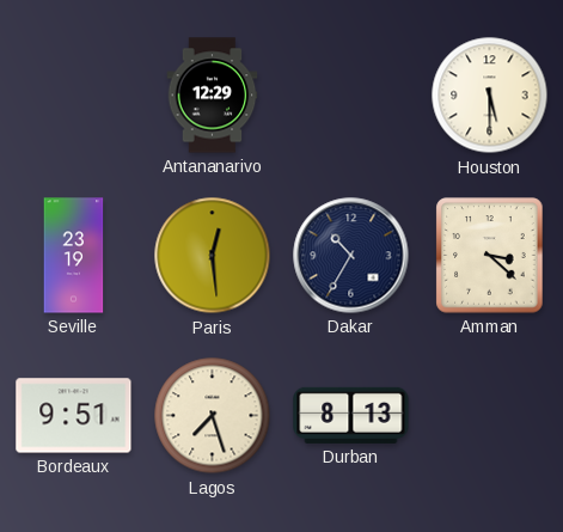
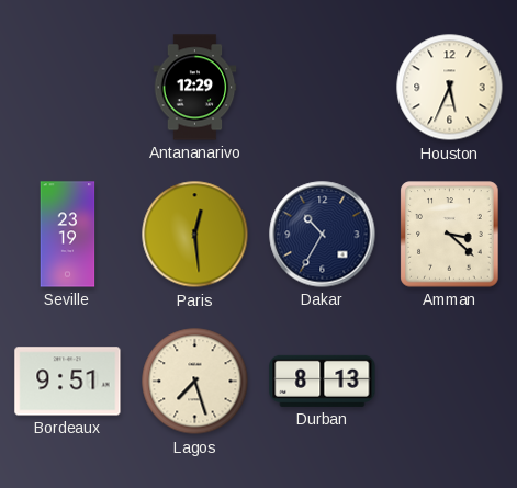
Houston: 5:30 -> 5:34 (450, 88)
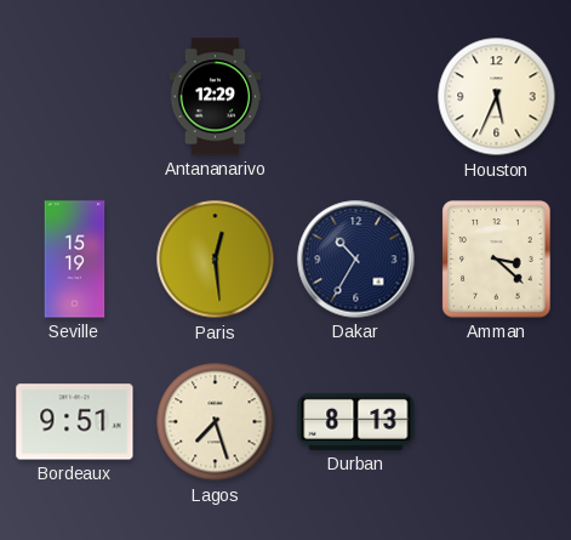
Seville: 23:19 -> 15:19 (75, 260)
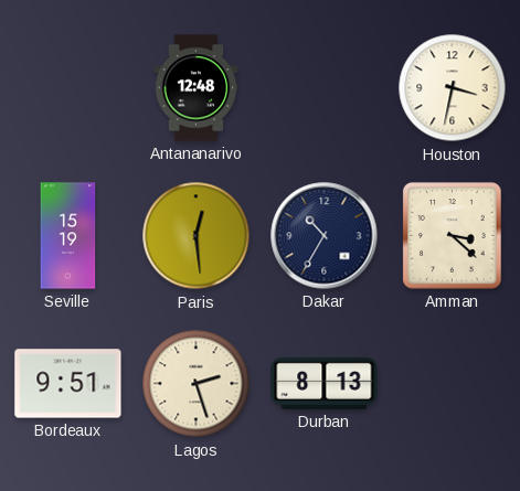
Antananarivo: 12:29 -> 12:48 (197, 88)
Houston: 5:34 -> 3:32 (453, 88)
Lagos: 7:27 -> 2:27 (197, 384)
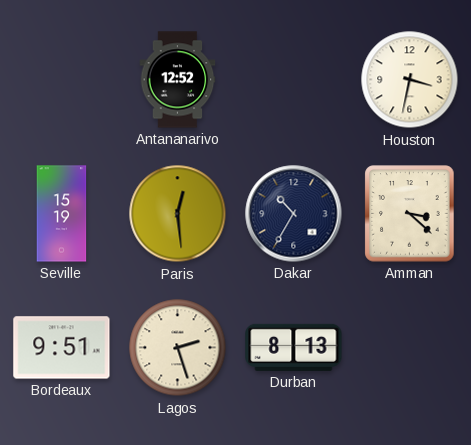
Antananarivo: 12:48 -> 12:52 (178, 80)
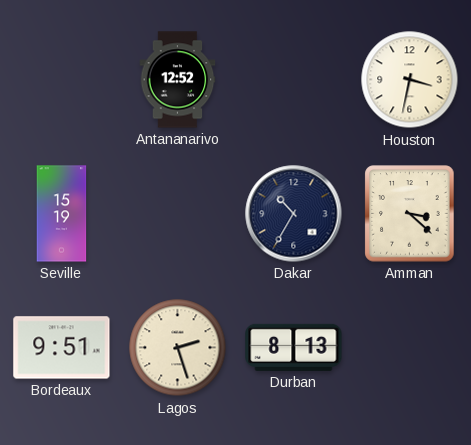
Paris: 12:29 -> none (178, 214)
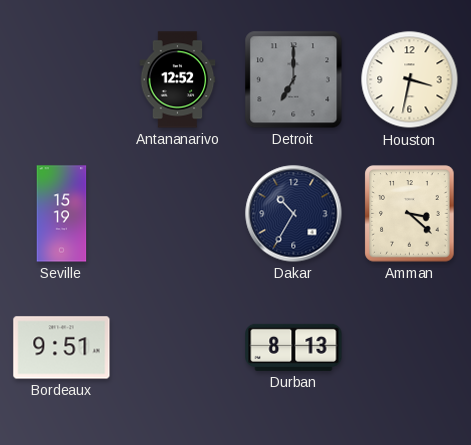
Detroit: none -> 7:00 (294, 80)
Lagos: 2:27 -> none (178, 348)
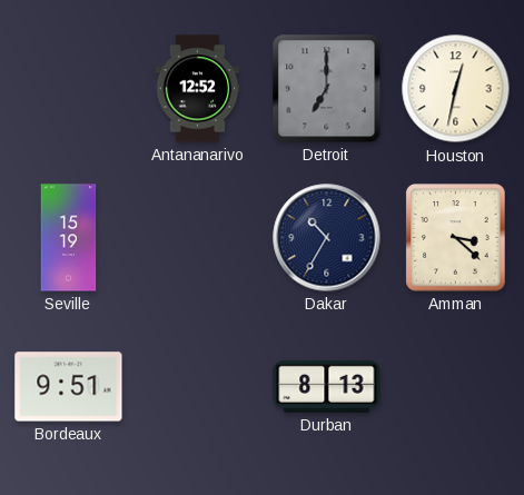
Houston: 3:32 -> 12:32 (456, 89)
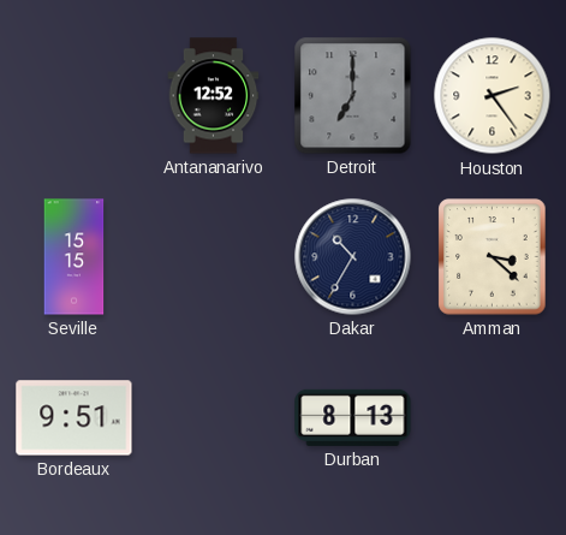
Houston: 12:32 -> 2:24 (493, 96)
Seville: 15:19 -> 15:15 (75, 257)
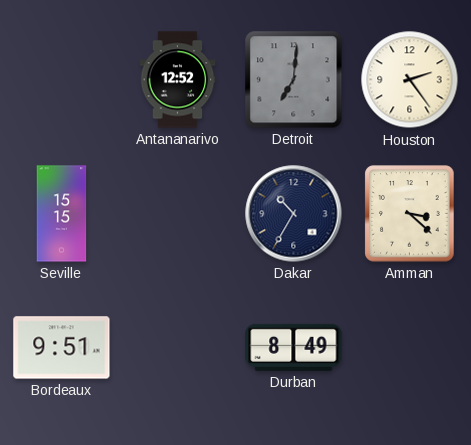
Detroit: 7:00 -> 7:01 (294, 80)
Durban: 8:13 -> 8:49 (294, 347)
